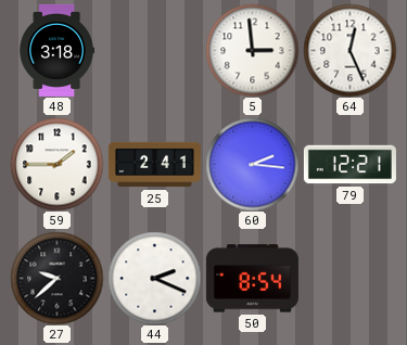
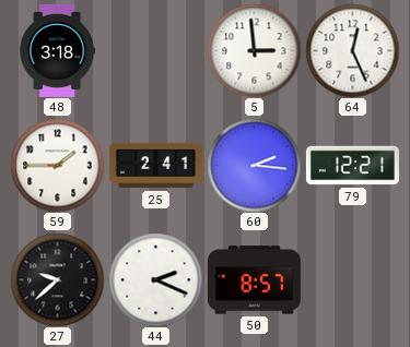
50: 8:54 -> 8:57 (254, 280)
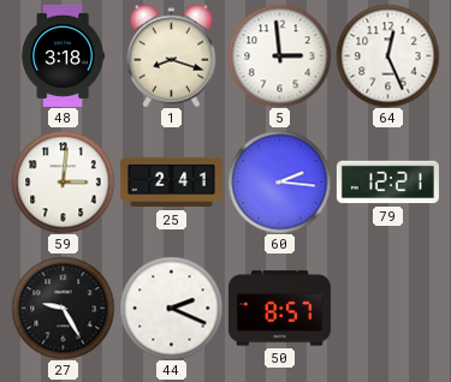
1: none -> 8:18 (171, 55)
59: 1:45 -> 3:01 (63, 181)
27: 9:38 -> 9:25 (63, 308)
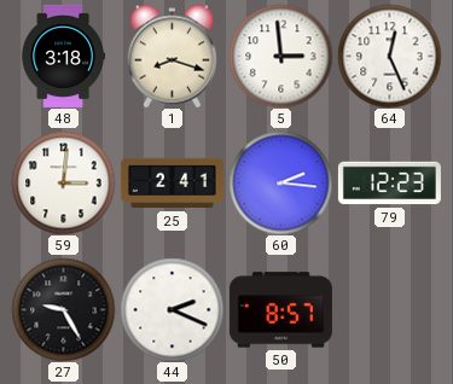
79: 12:21 -> 12:23 (389, 184)
